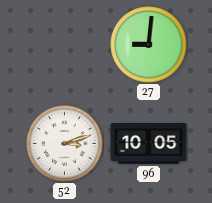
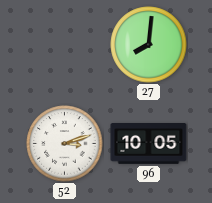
27: 9:01 -> 8:01 (149, 45)
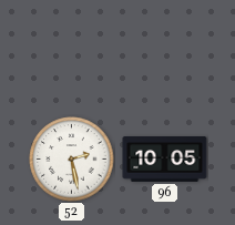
27: 8:01 -> none (149, 45)
52: 3:12 -> 2:28 (72, 160)
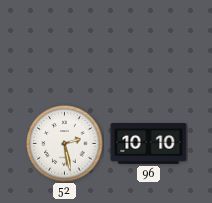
96: 10:05 -> 10:10 (149, 144)
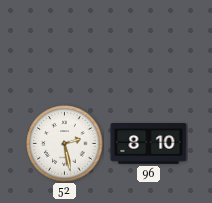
96: 10:10 -> 8:10 (149, 144)
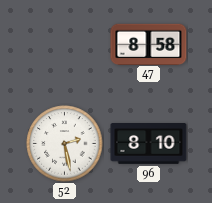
47: none -> 8:58 (149, 44)
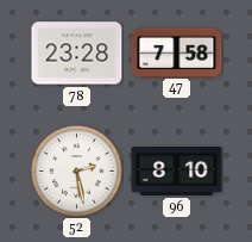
78: none -> 23:28 (77, 54)
47: 8:58 -> 7:58 (177, 52)
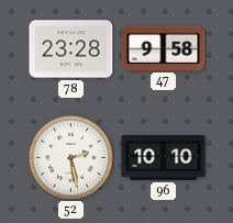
47: 7:58 -> 9:58 (164, 48)
96: 8:10 -> 10:10 (164, 158)
